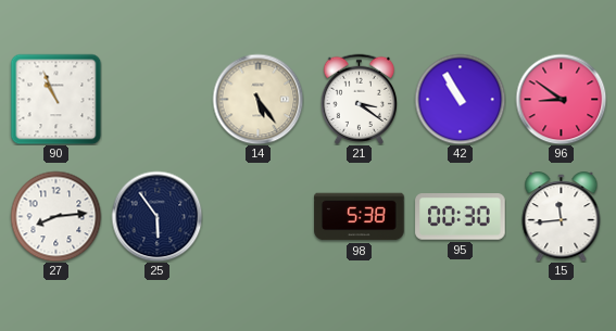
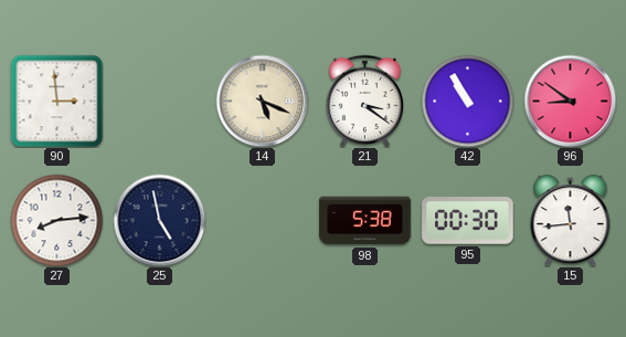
90: 10:56 -> 2:59 (56, 101)
14: 5:24 -> 5:19 (262, 101)
25: 5:54 -> 4:58 (159, 220)
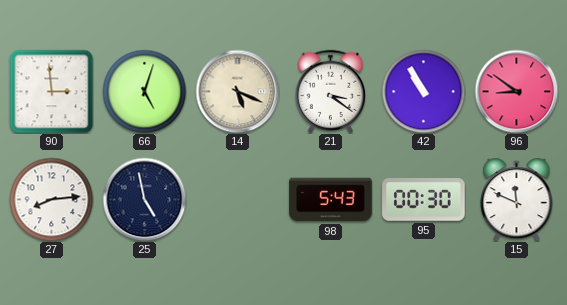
66: none -> 5:03 (144, 91)
98: 5:38 -> 5:43 (331, 200)
15: 11:44 -> 11:49 (517, 200)
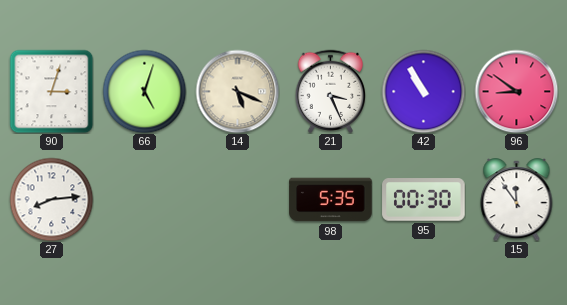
90: 2:59 -> 3:03 (51, 91)
21: 3:21 -> 3:26 (330, 91)
25: 4:58 -> none (144, 199)
98: 5:43 -> 5:35 (331, 200)
15: 11:49 -> 11:54 (517, 200)
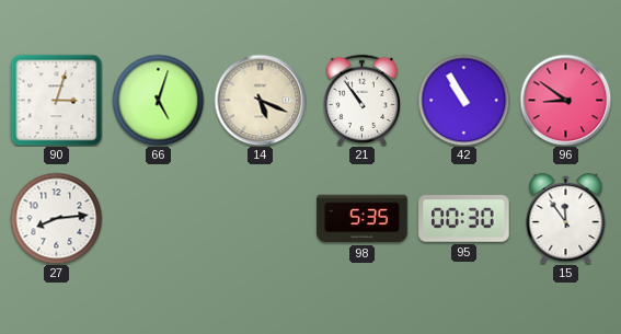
21: 3:26 -> 10:54 (361, 100)
